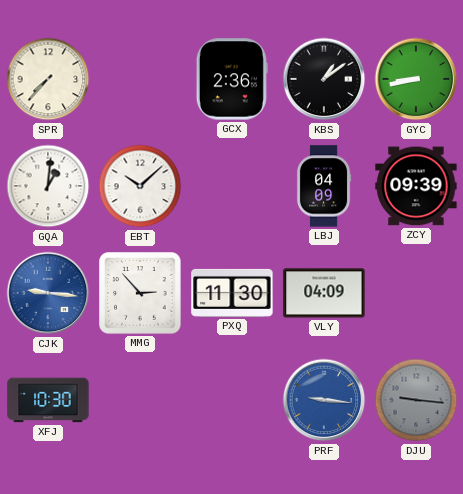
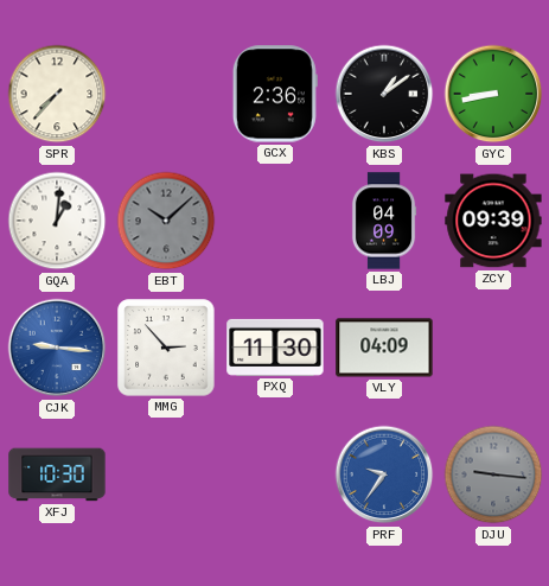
EBT dial: white -> grey (166, 221)
PRF: 9:16 -> 9:36 (384, 474)
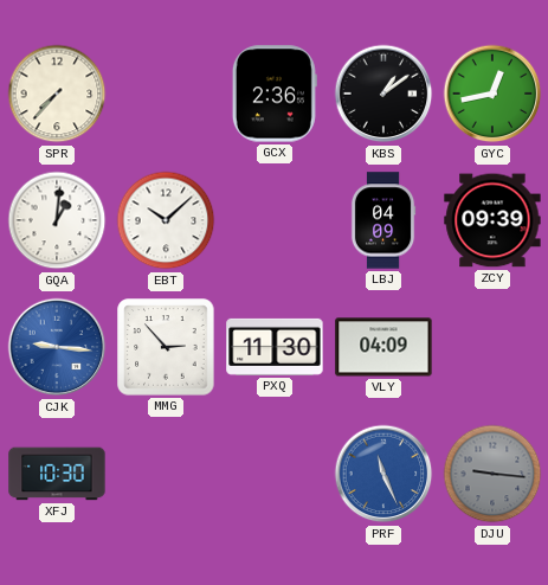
GYC: 8:43 -> 12:43 (492, 94)
EBT dial: grey -> white (166, 220)
PRF: 9:36 -> 11:26 (383, 474)
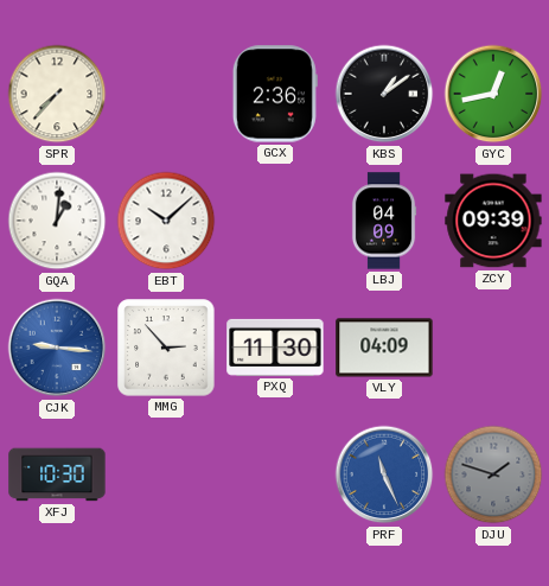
DJU: 9:16 -> 1:48 (493, 474)
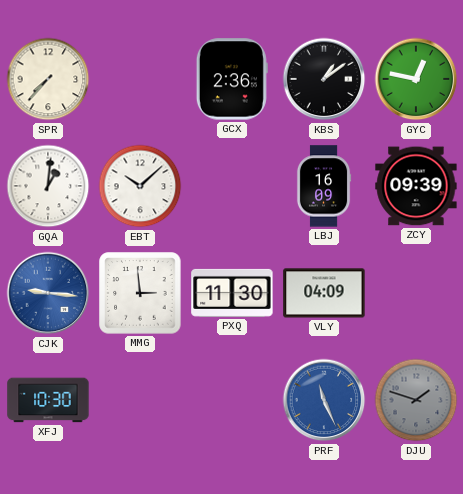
GYC: 12:43 -> 12:47 (416, 79)
LBJ: 04:09 -> 16:09 (324, 186)
MMG: 2:53 -> 2:59 (140, 293)
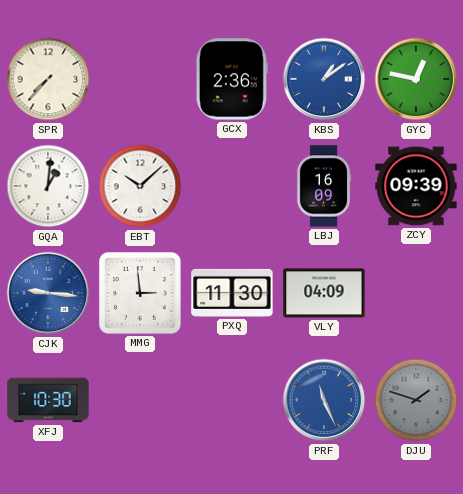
KBS dial: black -> blue (324, 79)
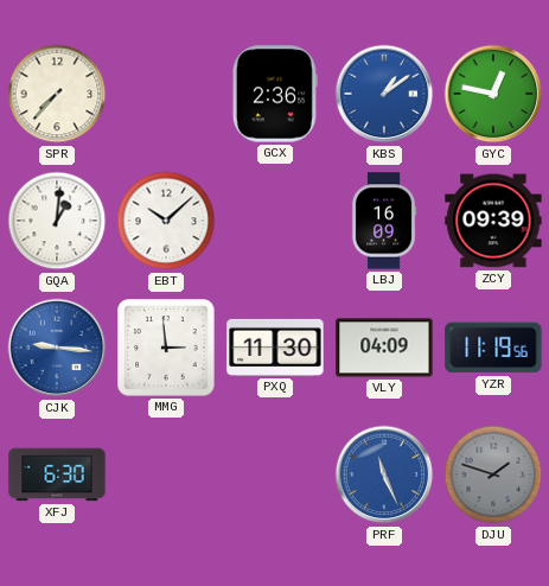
YZR: none -> 11:19 (493, 348)
XFJ: 10:30 -> 6:30 (57, 474)
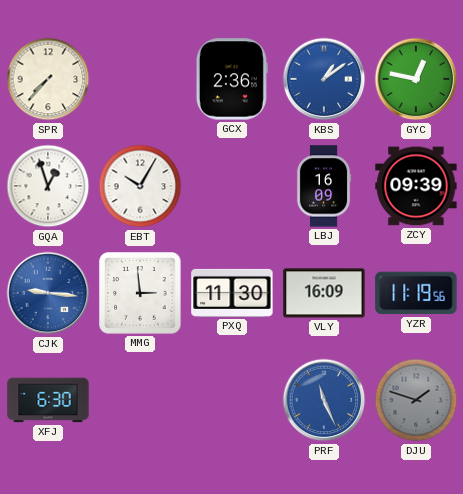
GQA: 1:01 -> 12:57 (48, 186)
EBT: 10:08 -> 10:05 (140, 186)
VLY: 04:09 -> 16:09 (324, 293)
